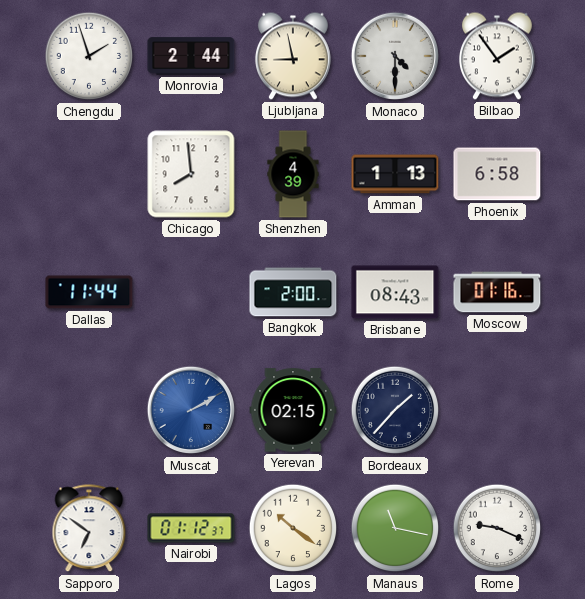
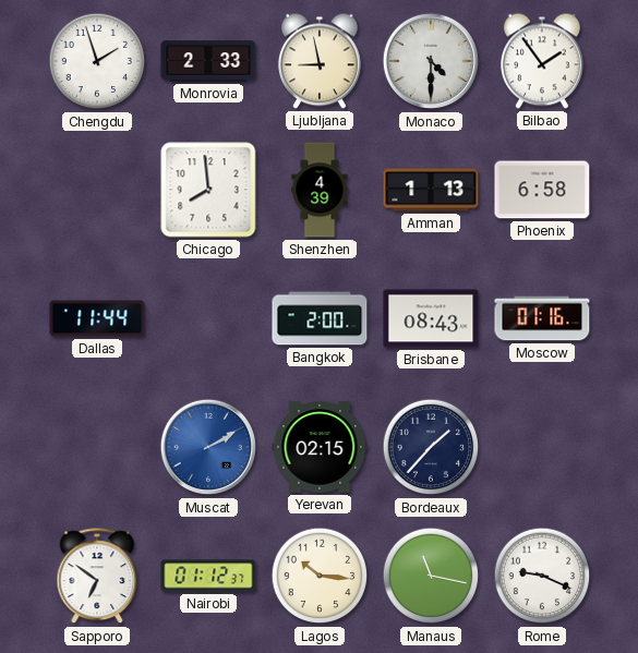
Monrovia: 2:44 -> 2:33 (208, 61)
Lagos: 10:21 -> 10:16 (320, 576)
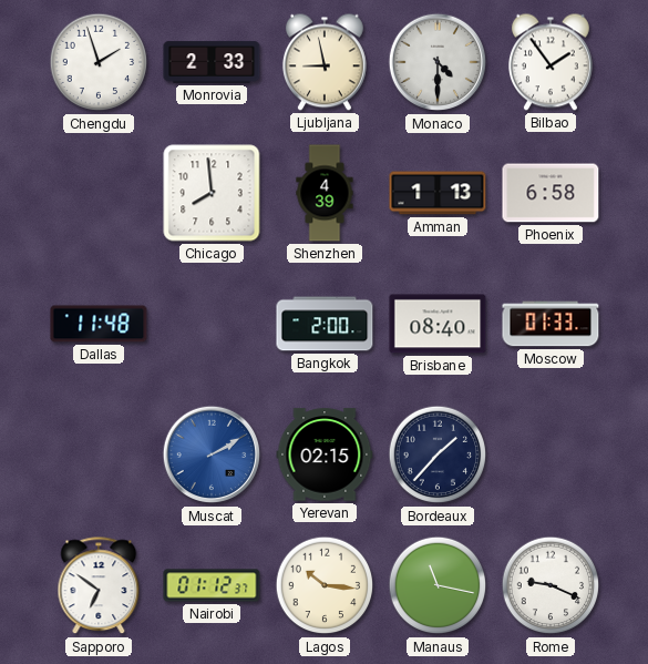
Dallas: 11:44 -> 11:48 (99, 324)
Brisbane: 08:43 -> 08:40 (438, 324)
Moscow: 01:16 -> 01:33 (551, 324)
